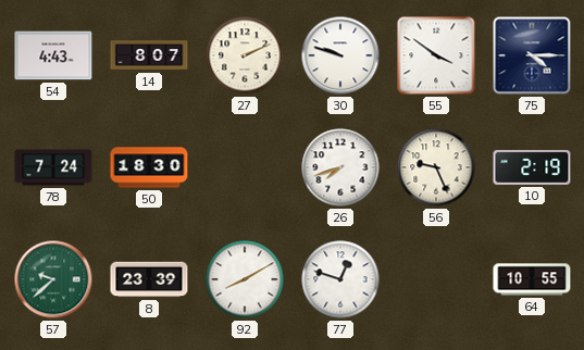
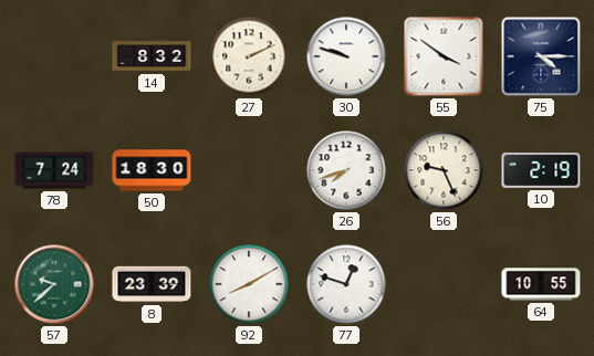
54: 4:43 -> none (53, 55)
14: 8:07 -> 8:32 (152, 56)
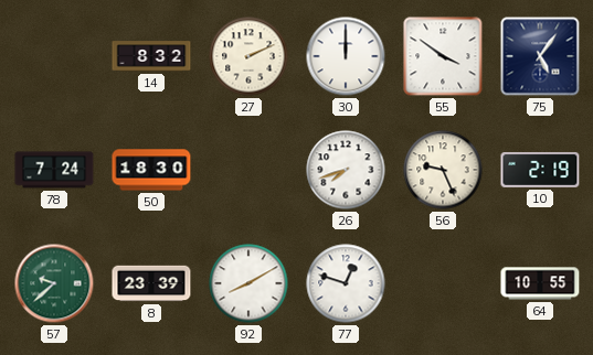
30: 9:48 -> 12:00 (346, 56)
75: 4:15 -> 5:06 (540, 56)
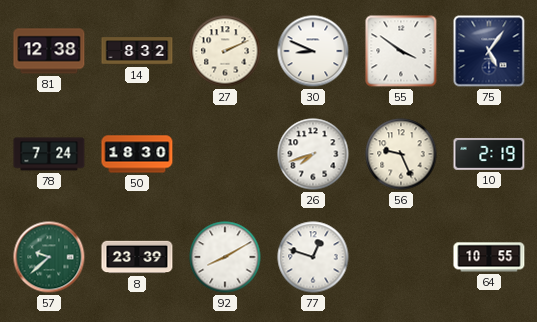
81: none -> 12:38 (49, 51)
30: 12:00 -> 8:49 (313, 51)
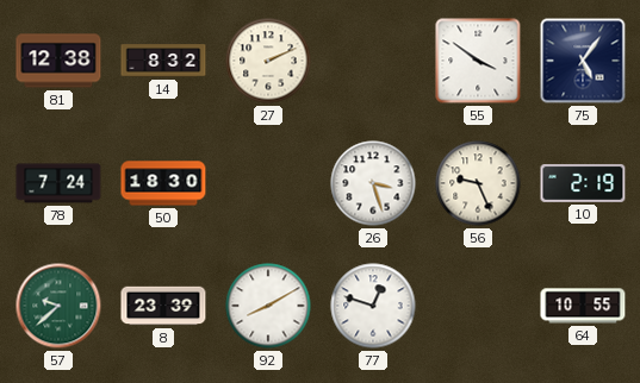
30: 8:49 -> none (313, 51)
26: 7:42 -> 3:27 (373, 183)
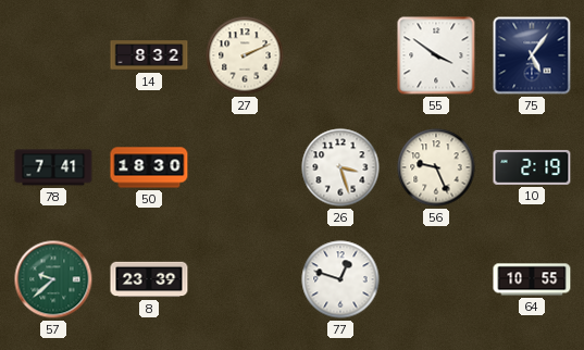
81: 12:38 -> none (58, 61)
78: 7:24 -> 7:41 (53, 167)
92: 8:10 -> none (268, 306)
